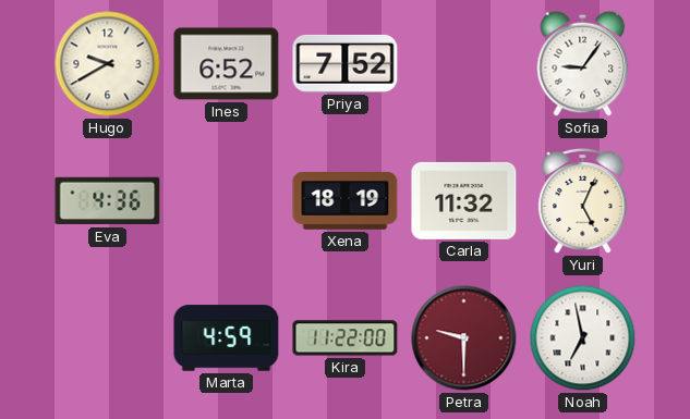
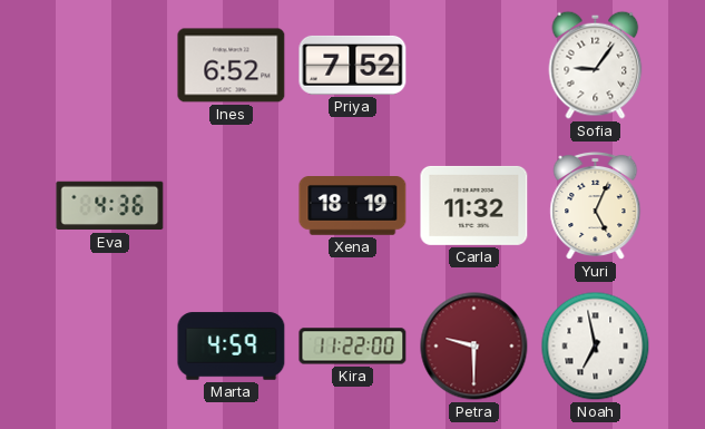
Hugo: 9:40 -> none (108, 64)
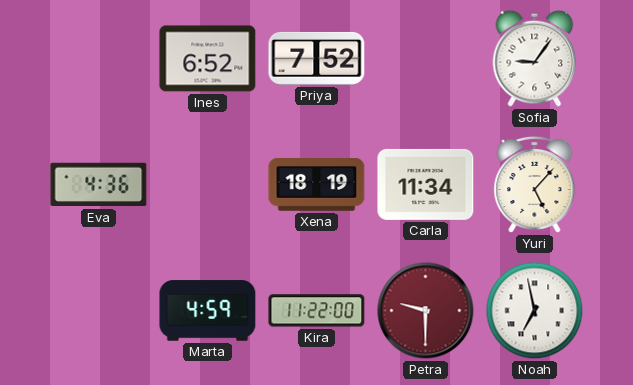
Carla: 11:32 -> 11:34 (426, 184)
Yuri: 5:04 -> 5:07 (535, 185)
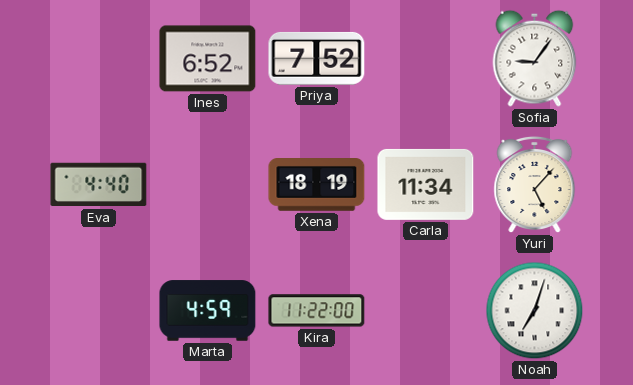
Eva: 4:36 -> 4:40 (99, 185)
Petra: 9:30 -> none (426, 311)
Noah: 6:58 -> 7:03 (535, 311)
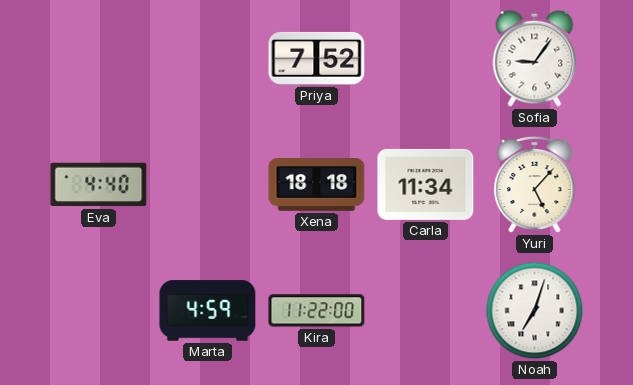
Ines: 6:52 -> none (208, 59)
Xena: 18:19 -> 18:18 (317, 185)
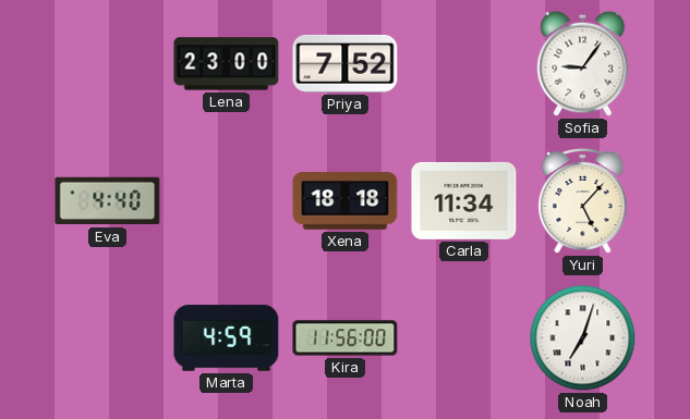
Lena: none -> 23:00 (227, 64)
Kira: 11:22 -> 11:56 (346, 338)
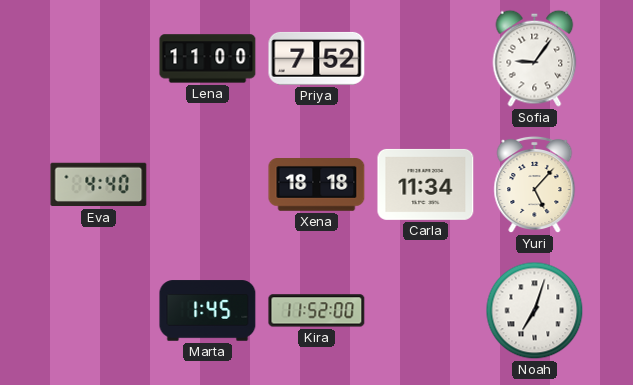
Lena: 23:00 -> 11:00 (208, 59)
Marta: 4:59 -> 1:45 (208, 311)
Kira: 11:56 -> 11:52 (317, 311)
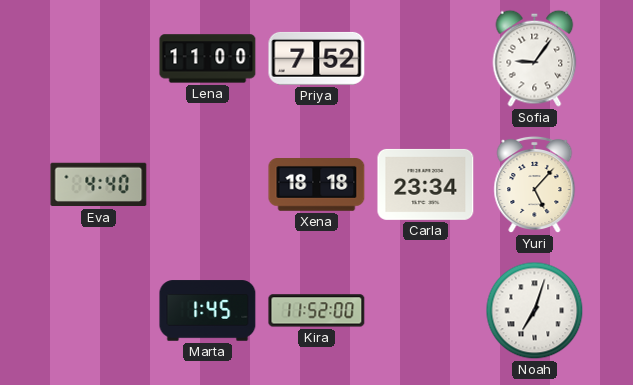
Carla: 11:34 -> 23:34 (426, 184)
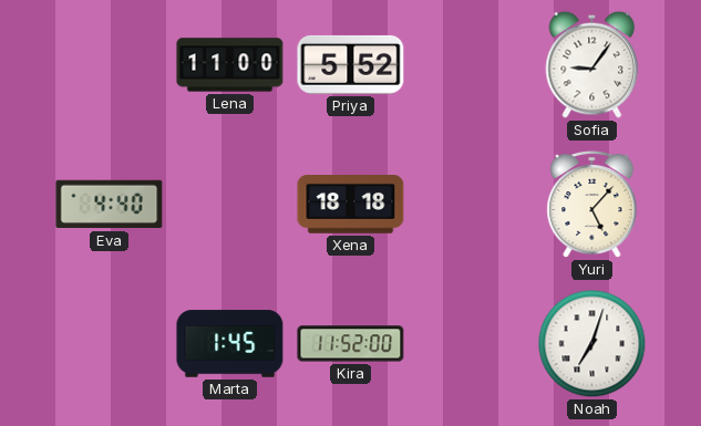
Priya: 7:52 -> 5:52 (351, 64)
Carla: 23:34 -> none (426, 184)
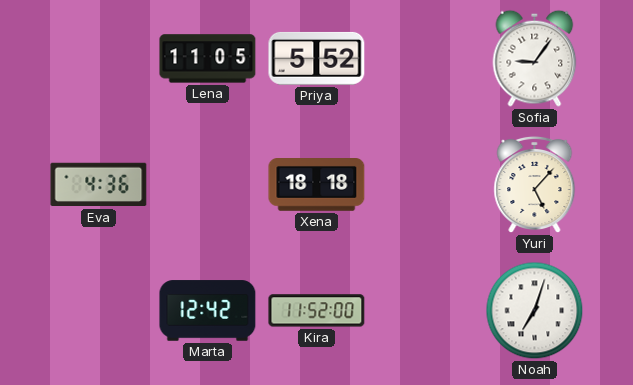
Lena: 11:00 -> 11:05 (208, 59)
Eva: 4:40 -> 4:36 (99, 185)
Marta: 1:45 -> 12:42 (208, 311)
